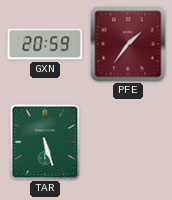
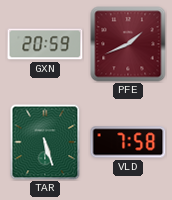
PFE: 1:36 -> 1:41 (128, 44)
VLD: none -> 7:58 (128, 142)
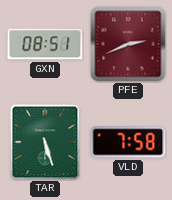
GXN: 20:59 -> 08:51 (45, 44)
PFE: 1:41 -> 2:41 (128, 44)
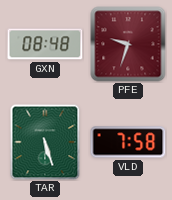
GXN: 08:51 -> 08:48 (45, 44)
PFE: 2:41 -> 9:33 (128, 44)
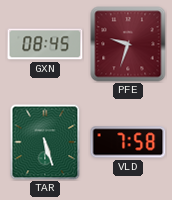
GXN: 08:48 -> 08:45 (45, 44)
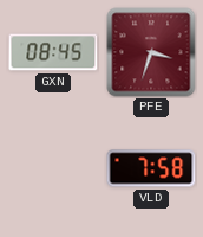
PFE: 9:33 -> 3:33 (151, 52)
TAR: 5:27 -> none (45, 142)
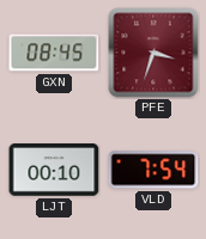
LJT: none -> 00:10 (54, 170)
VLD: 7:58 -> 7:54 (153, 170)
